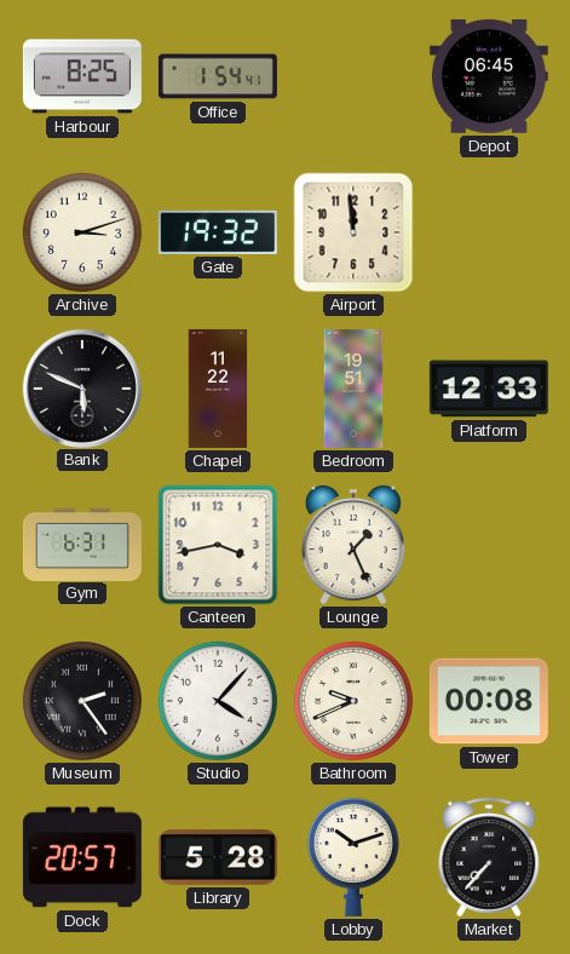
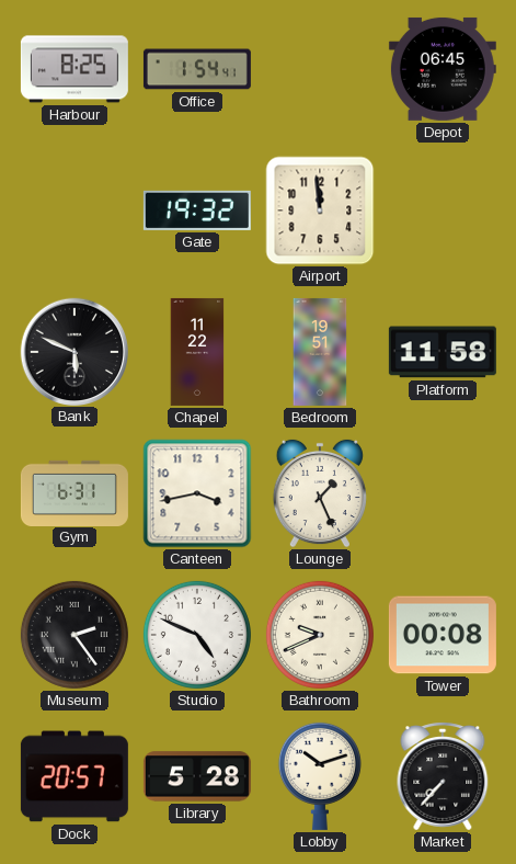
Archive: 3:12 -> none (82, 232)
Platform: 12:33 -> 11:58 (443, 352)
Studio: 4:07 -> 4:49 (197, 635)
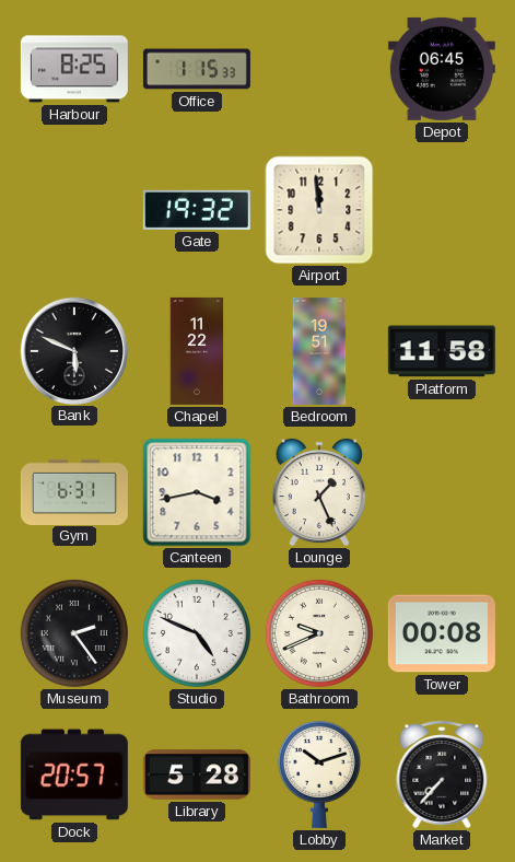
Office: 1:54 -> 1:15 (197, 69)
